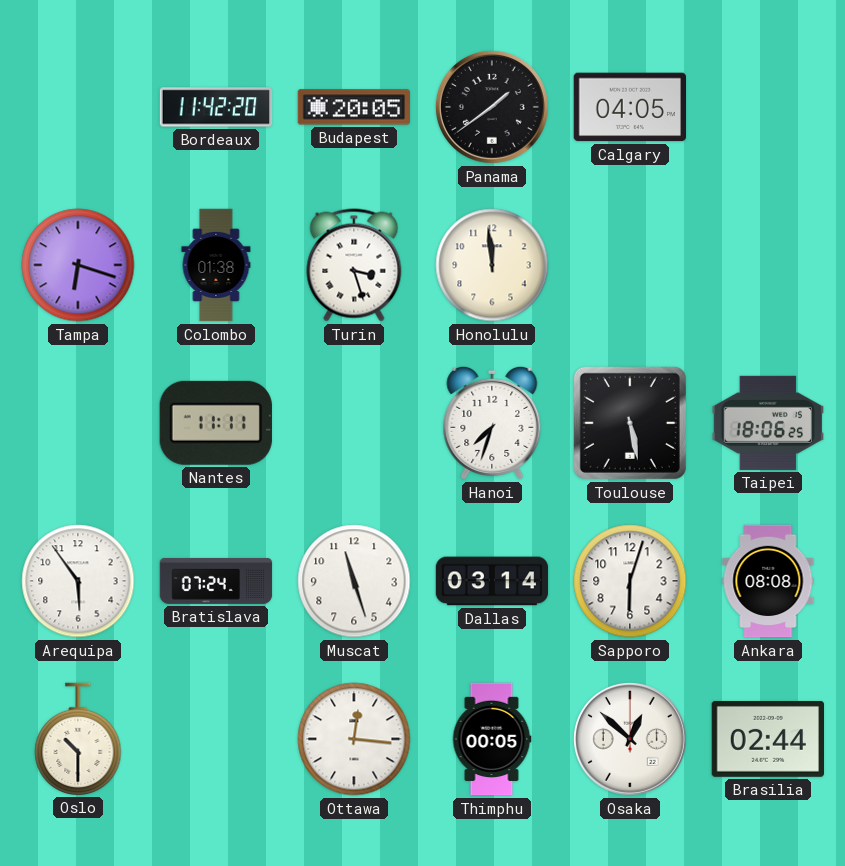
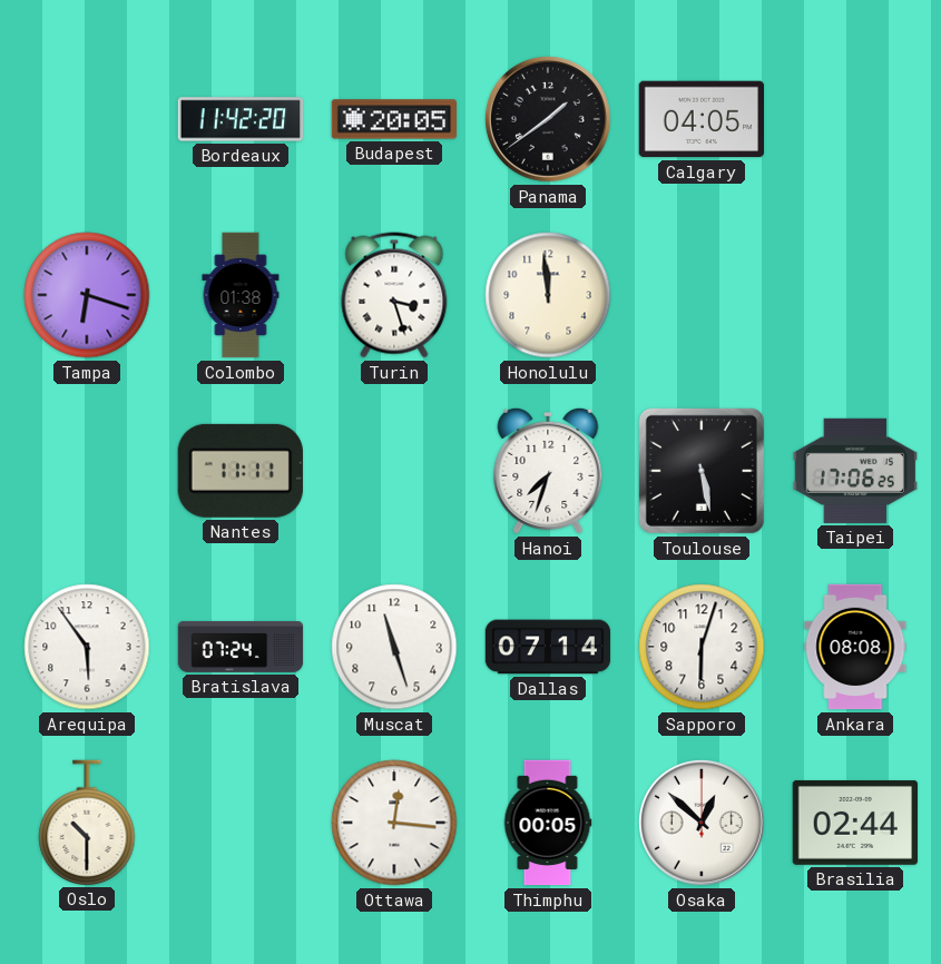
Taipei: 18:06 -> 17:06 (854, 471)
Dallas: 03:14 -> 07:14 (548, 647)
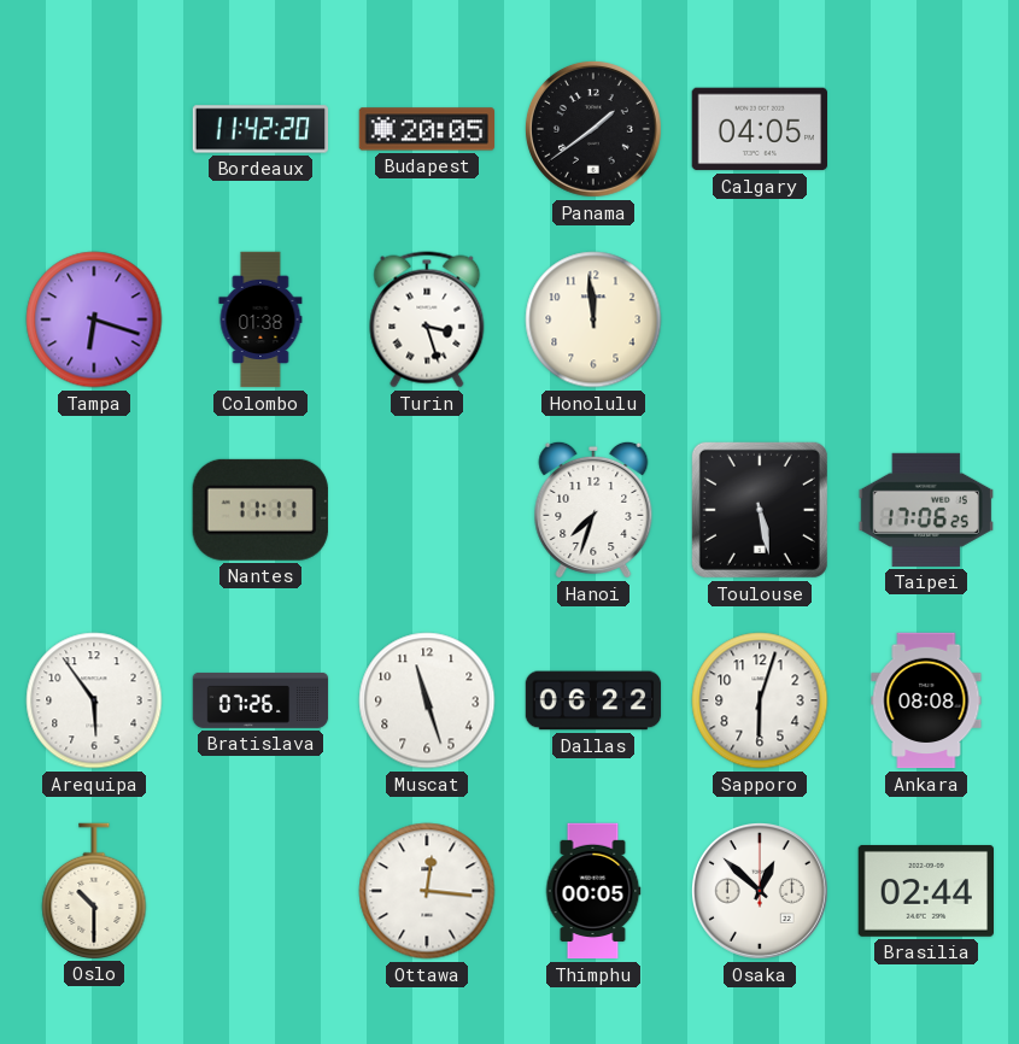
Bratislava: 07:24 -> 07:26 (260, 700)
Dallas: 07:14 -> 06:22 (593, 700)
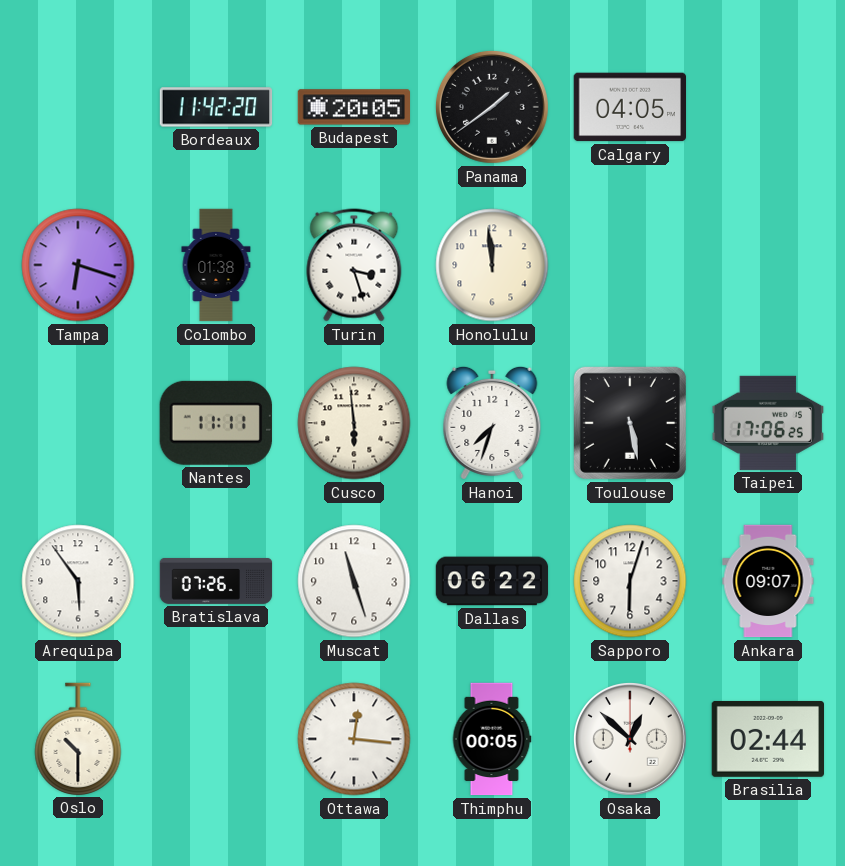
Cusco: none -> 5:59 (354, 423)
Ankara: 08:08 -> 09:07 (768, 581)
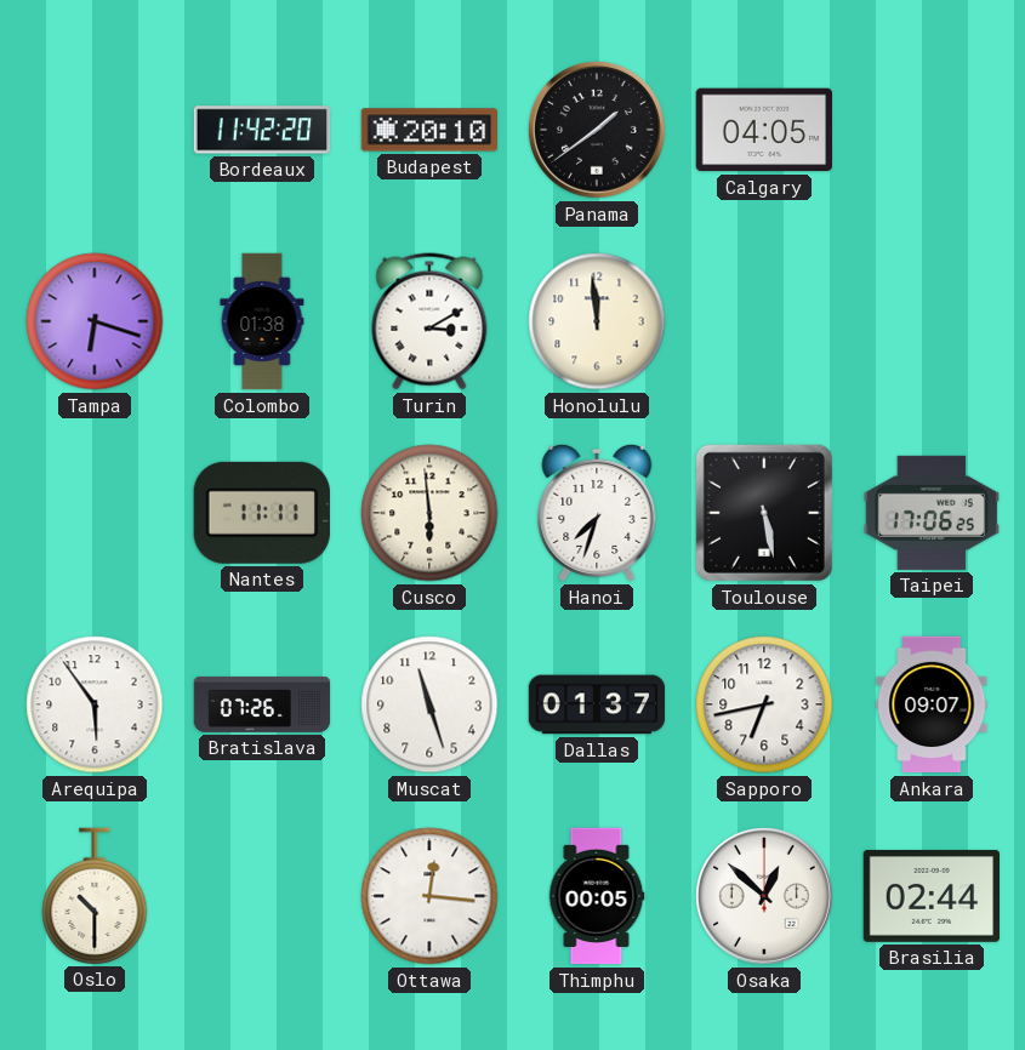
Budapest: 20:05 -> 20:10 (429, 130)
Turin: 3:27 -> 3:10 (429, 321)
Dallas: 06:22 -> 01:37 (597, 704)
Sapporo: 6:03 -> 6:43 (764, 704)
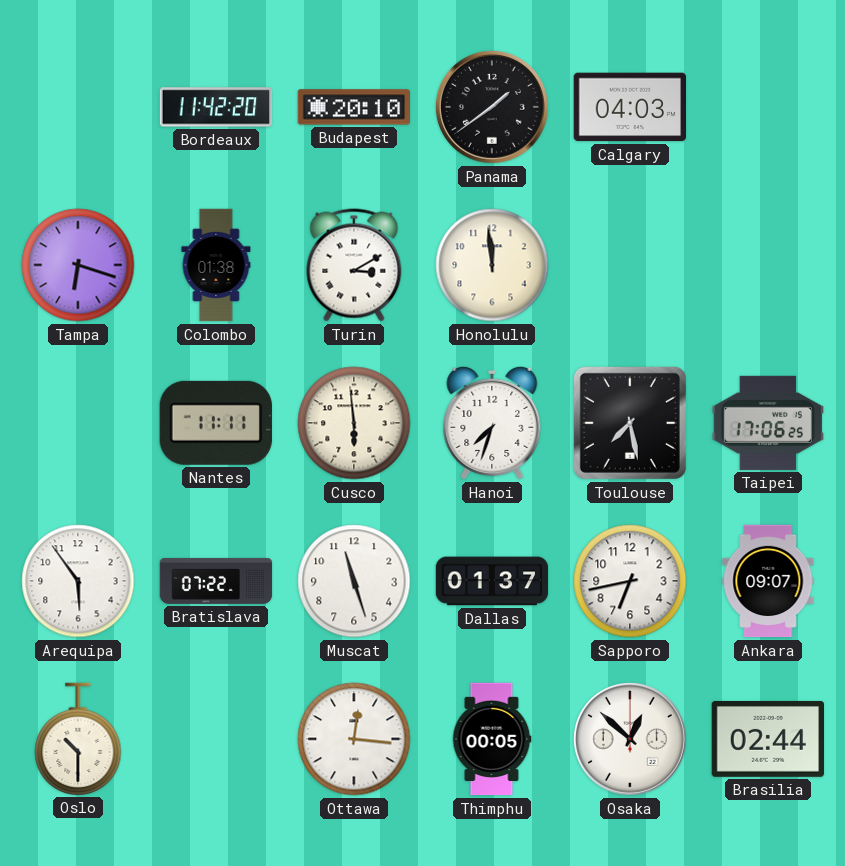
Calgary: 04:05 -> 04:03 (629, 107)
Toulouse: 5:28 -> 7:28 (630, 423)
Bratislava: 07:26 -> 07:22 (216, 581)
